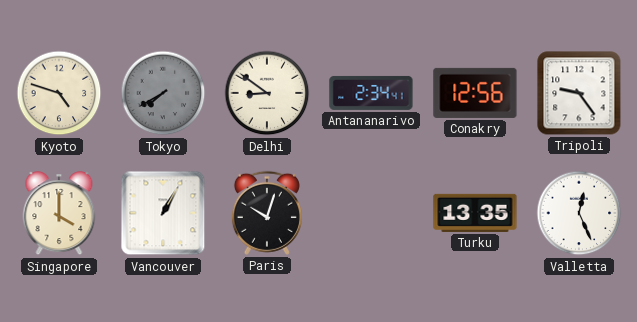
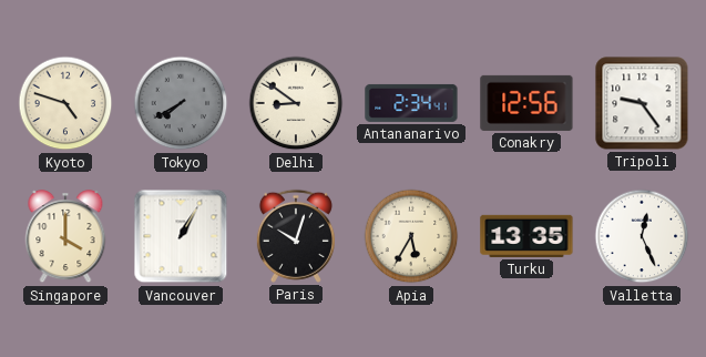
Apia: none -> 5:35 (411, 236)
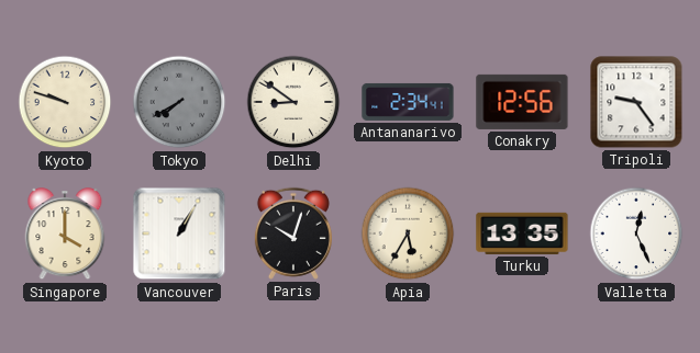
Kyoto: 4:48 -> 9:48 (65, 102)
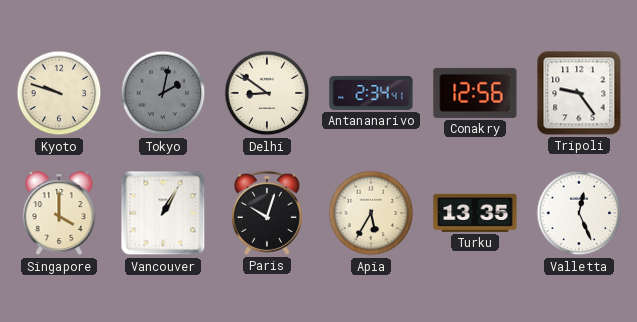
Tokyo: 7:40 -> 2:02 (163, 93)
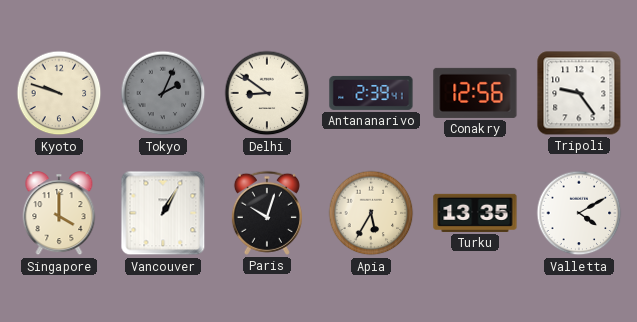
Tokyo: 2:02 -> 2:04 (163, 93)
Antananarivo: 2:34 -> 2:39 (371, 93)
Valletta: 12:26 -> 4:10 (579, 213)
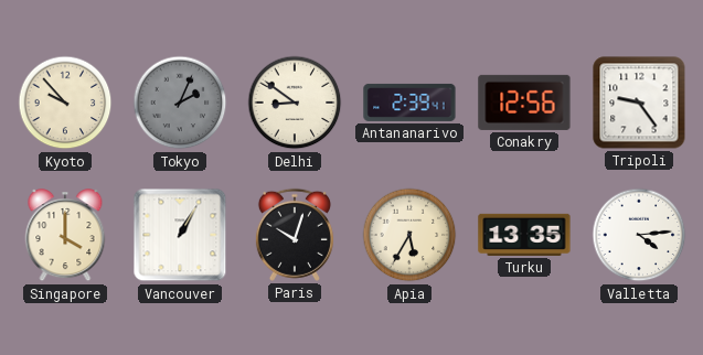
Kyoto: 9:48 -> 9:53 (65, 103)
Valletta: 4:10 -> 4:14 (639, 235)
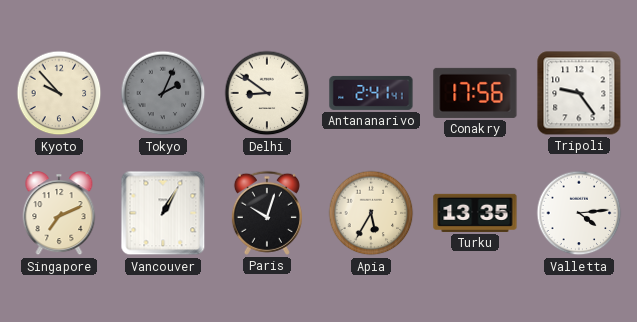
Antananarivo: 2:39 -> 2:41 (371, 93)
Conakry: 12:56 -> 17:56 (475, 93)
Singapore: 4:00 -> 7:11 (59, 214)
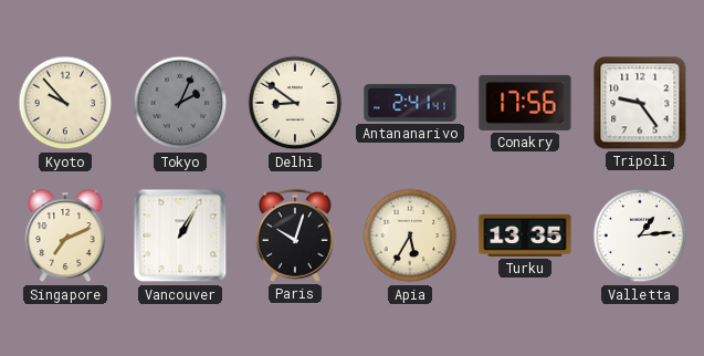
Valletta: 4:14 -> 1:14 (640, 235)
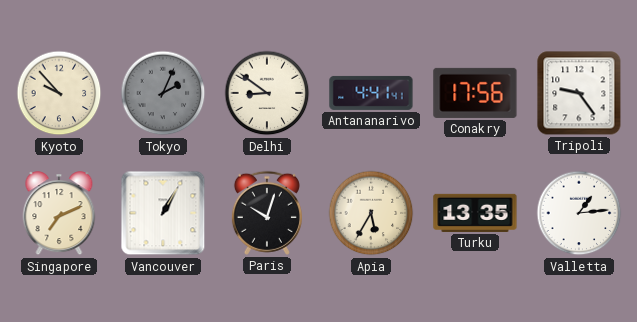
Antananarivo: 2:41 -> 4:41 (371, 93)
